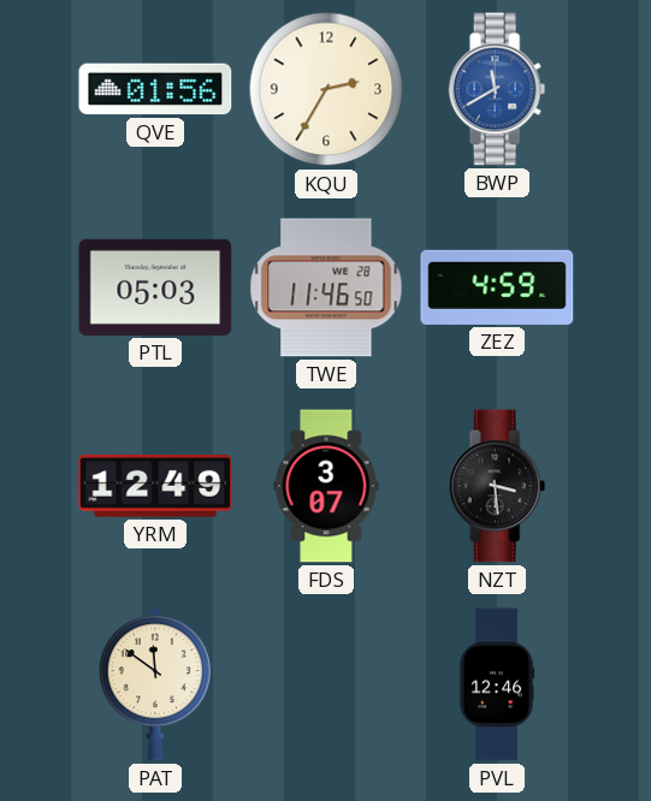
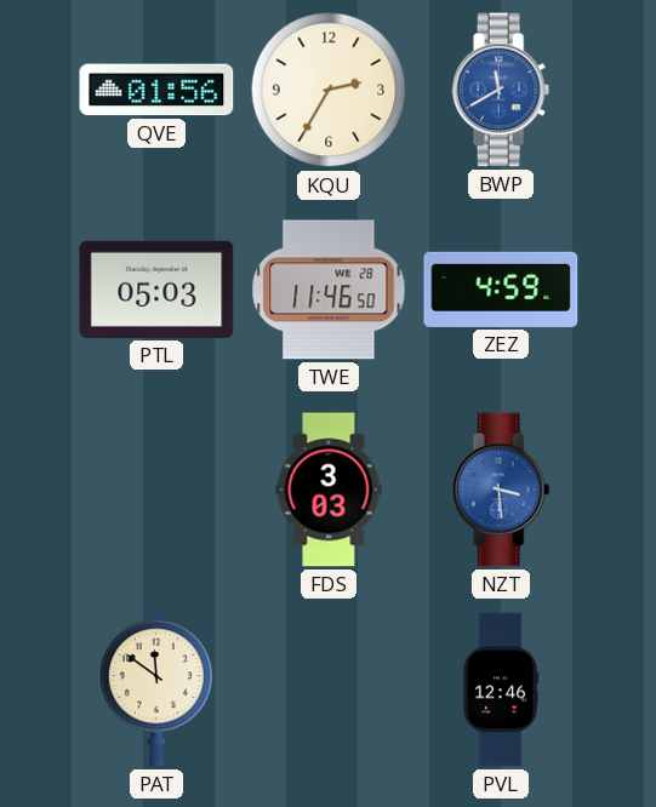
YRM: 12:49 -> none (155, 486)
FDS: 3:07 -> 3:03 (329, 490)
NZT dial: black -> blue (501, 490)
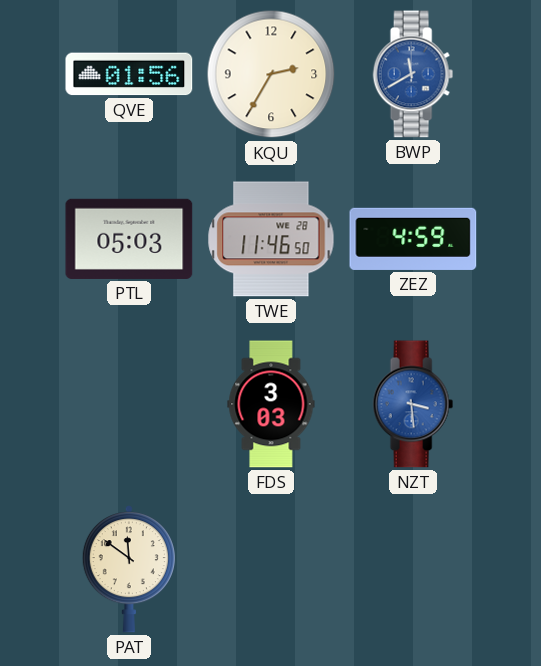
PVL: 12:46 -> none (501, 689)
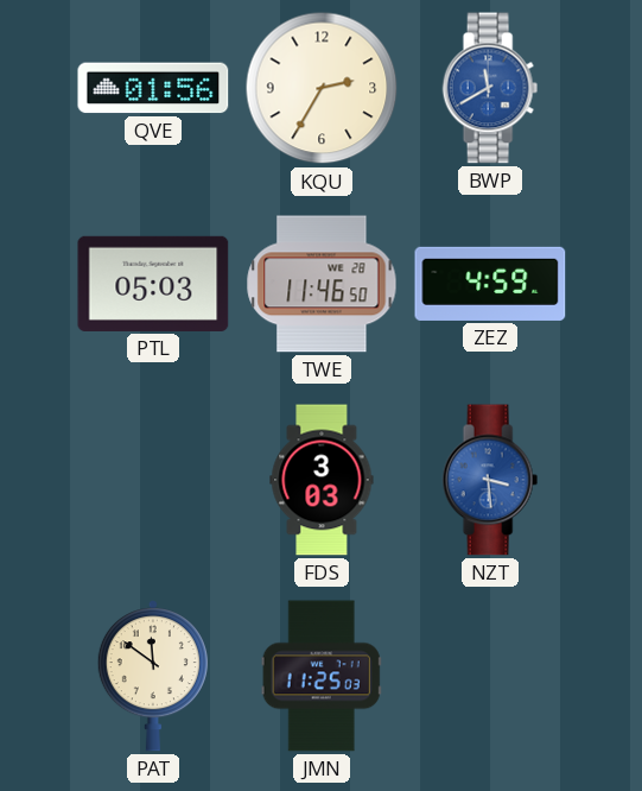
JMN: none -> 11:25 (322, 676)
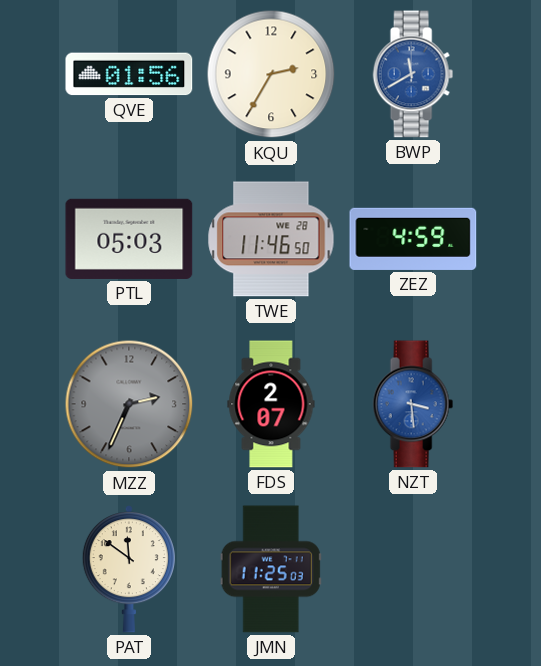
MZZ: none -> 2:34 (129, 404)
FDS: 3:03 -> 2:07 (271, 404)
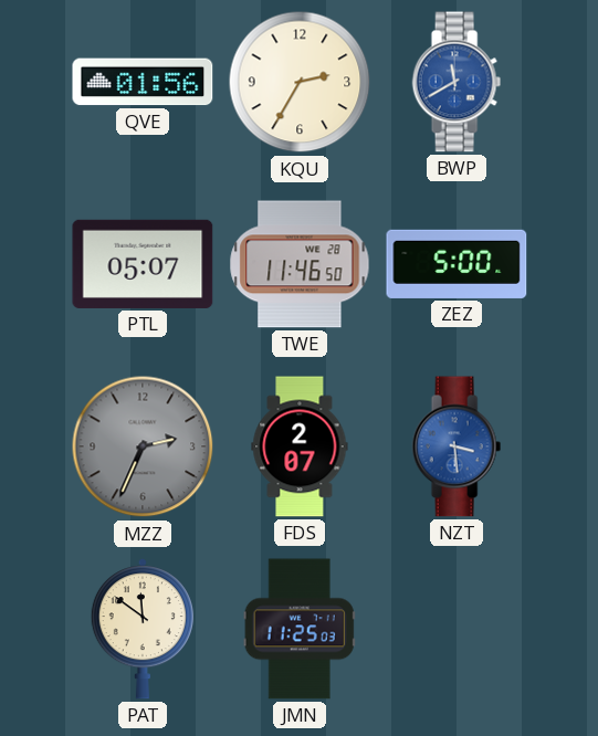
PTL: 05:03 -> 05:07 (143, 264)
ZEZ: 4:59 -> 5:00 (457, 264)
